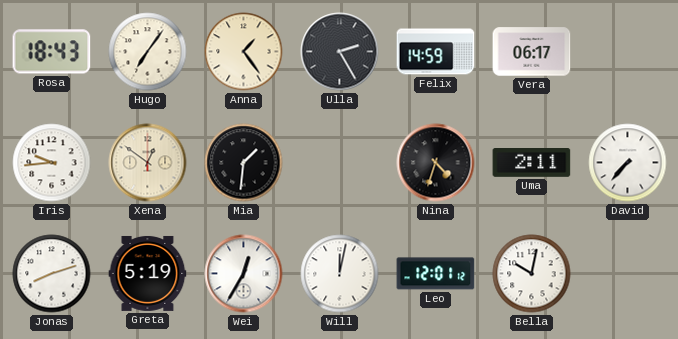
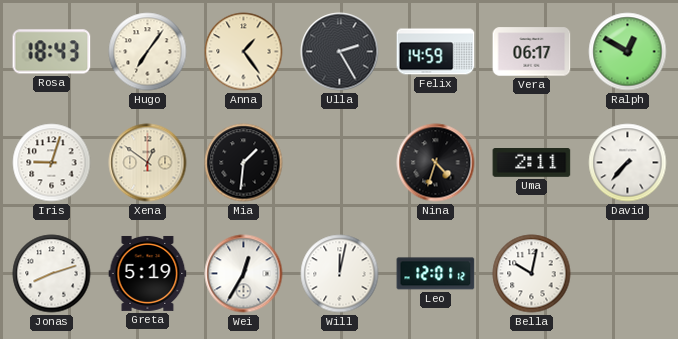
Ralph: none -> 12:50 (628, 52)
Iris: 9:44 -> 9:03 (52, 163)
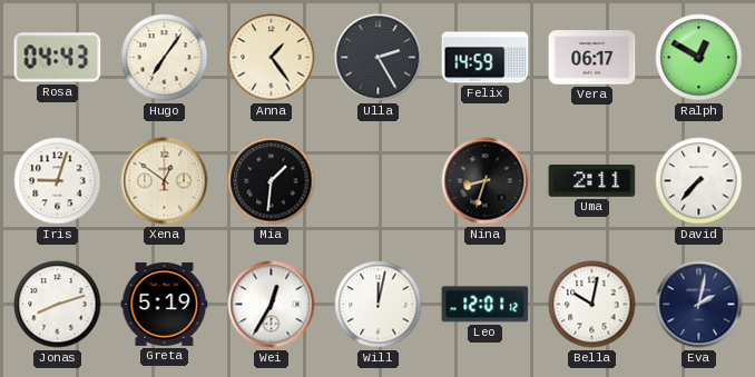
Rosa: 18:43 -> 04:43 (58, 58)
Nina: 4:33 -> 8:33 (486, 181)
Eva: none -> 2:02 (699, 305)
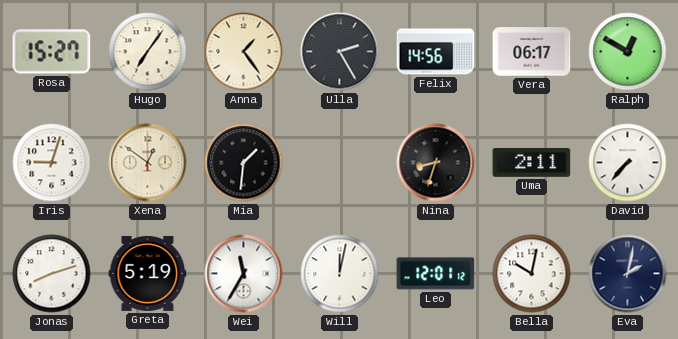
Rosa: 04:43 -> 15:27 (52, 52)
Felix: 14:59 -> 14:56 (436, 52)
Wei: 12:35 -> 11:35 (244, 274)
